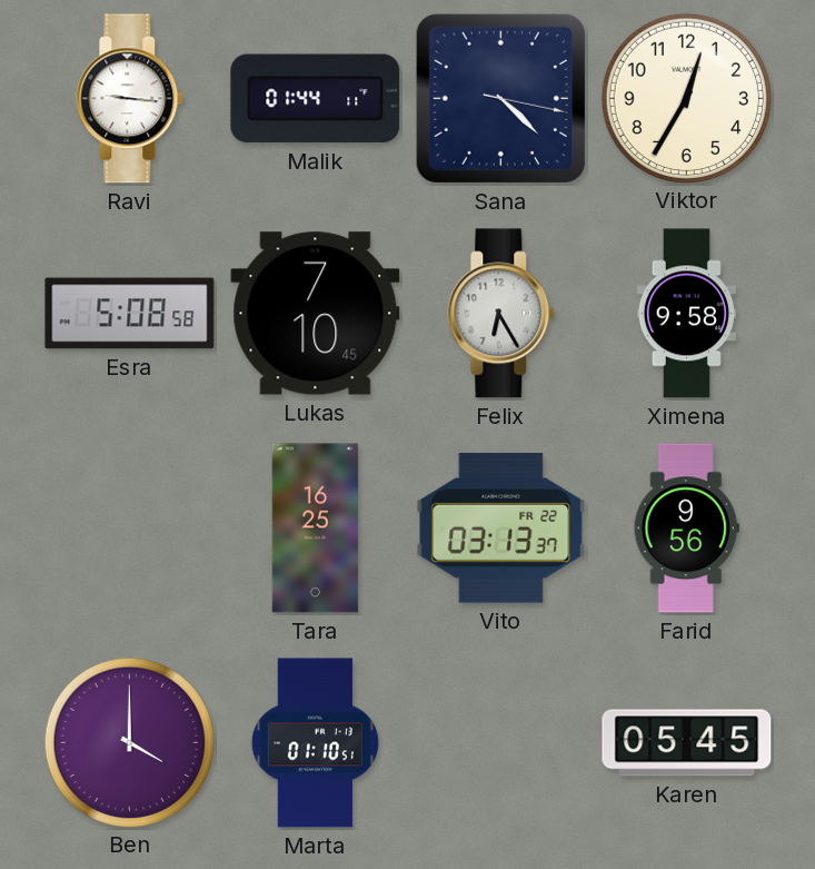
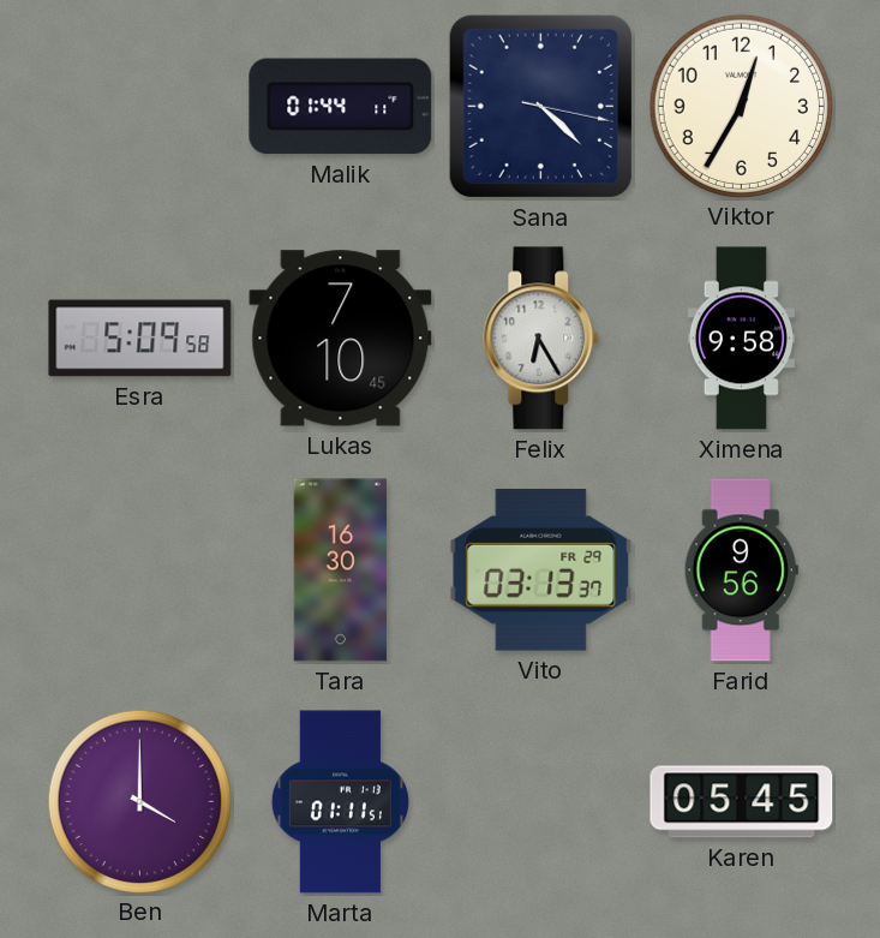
Ravi: 9:16 -> none (130, 99)
Esra: 5:08 -> 5:09 (140, 339)
Tara: 16:25 -> 16:30 (340, 570)
Vito date: FR 22 -> FR 29 (541, 570)
Marta: 01:10 -> 01:11 (340, 802)
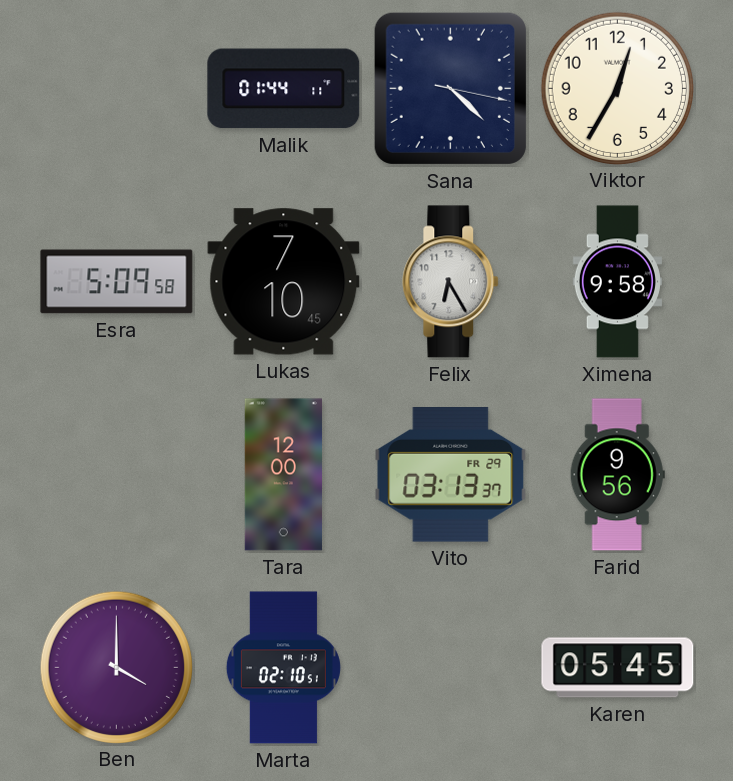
Tara: 16:30 -> 12:00 (283, 475)
Marta: 01:11 -> 02:10 (283, 668)
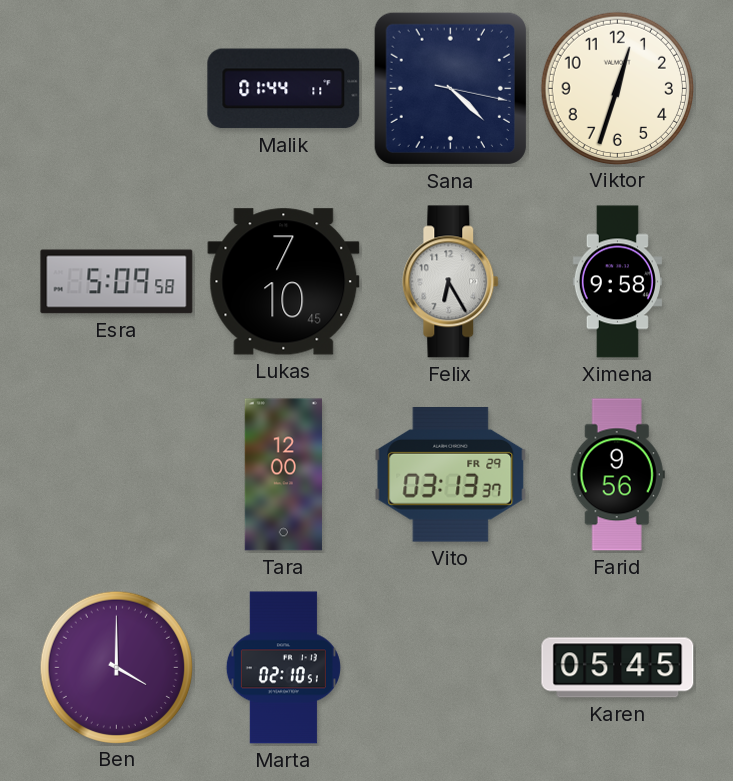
Viktor: 12:35 -> 12:33 (617, 88)
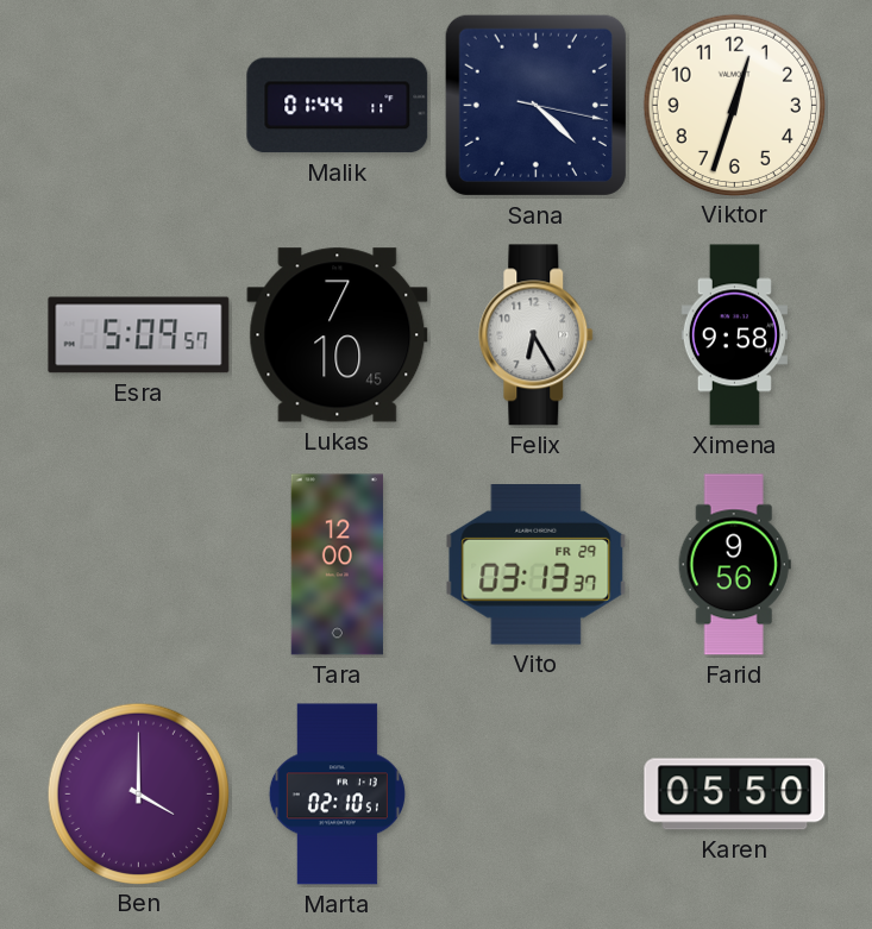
Esra: 5:09:58 -> 5:09:57 (139, 335)
Karen: 05:45 -> 05:50 (735, 795)
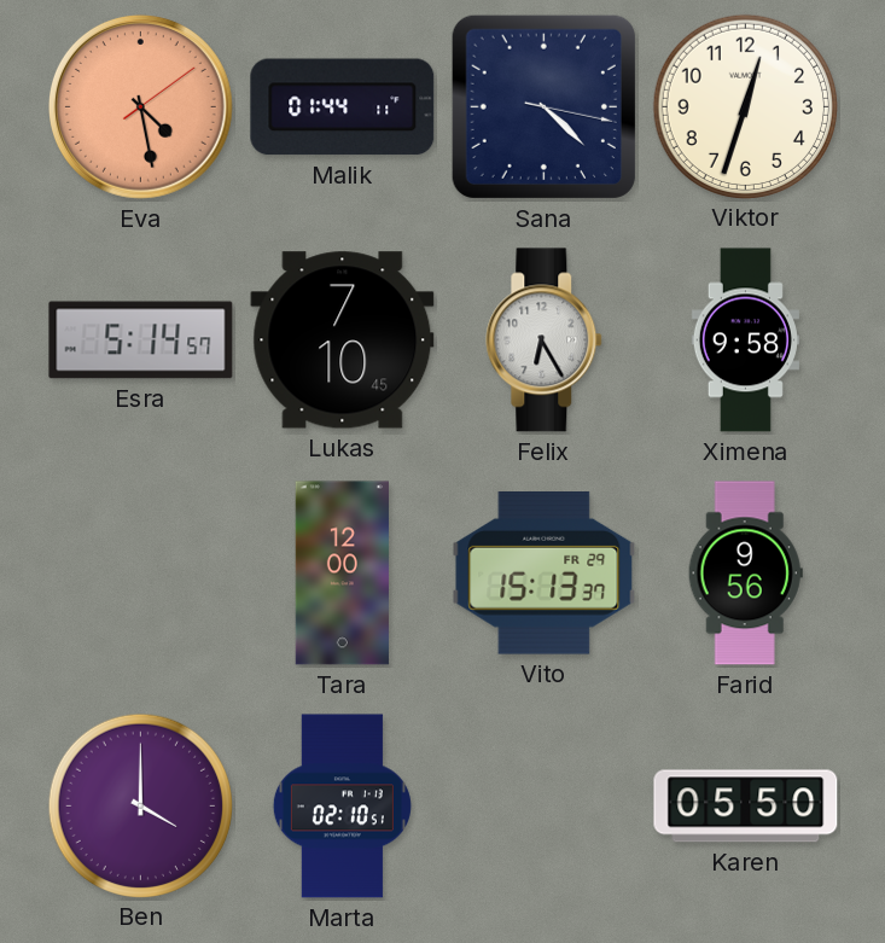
Eva: none -> 4:28 (140, 106)
Esra: 5:09 -> 5:14 (141, 340)
Vito: 03:13 -> 15:13 (545, 574)
